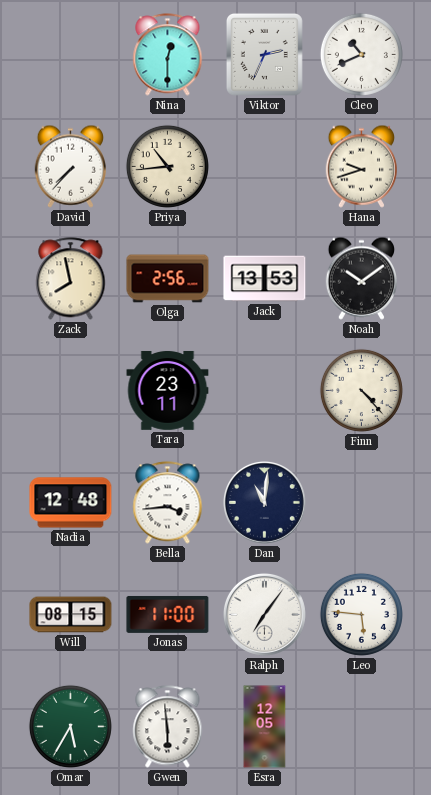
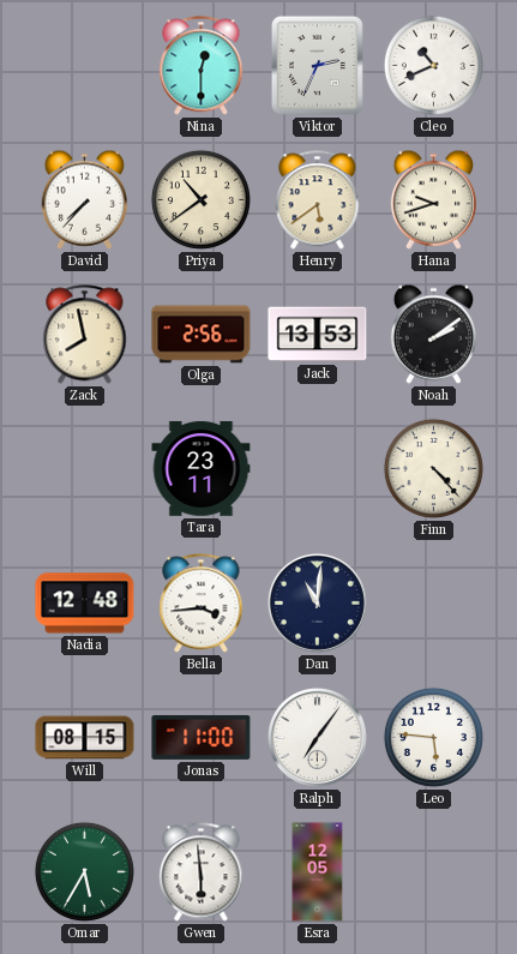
Priya: 10:44 -> 10:39 (200, 199)
Henry: none -> 5:39 (318, 200)
Noah: 10:09 -> 2:09 (433, 334)
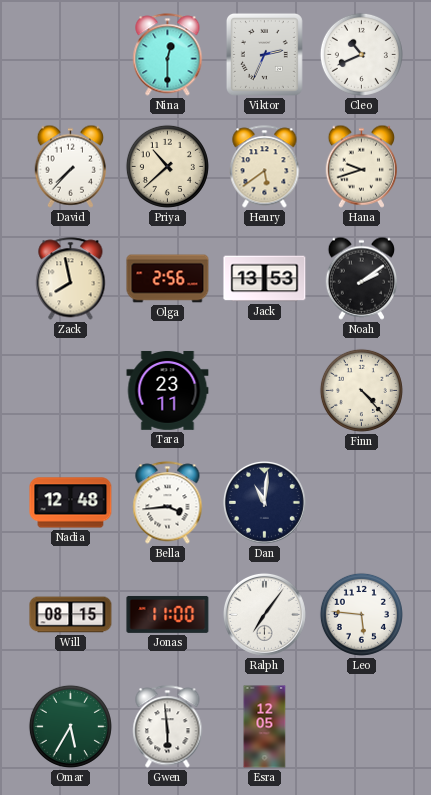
Priya: 10:39 -> 10:38 (167, 166)
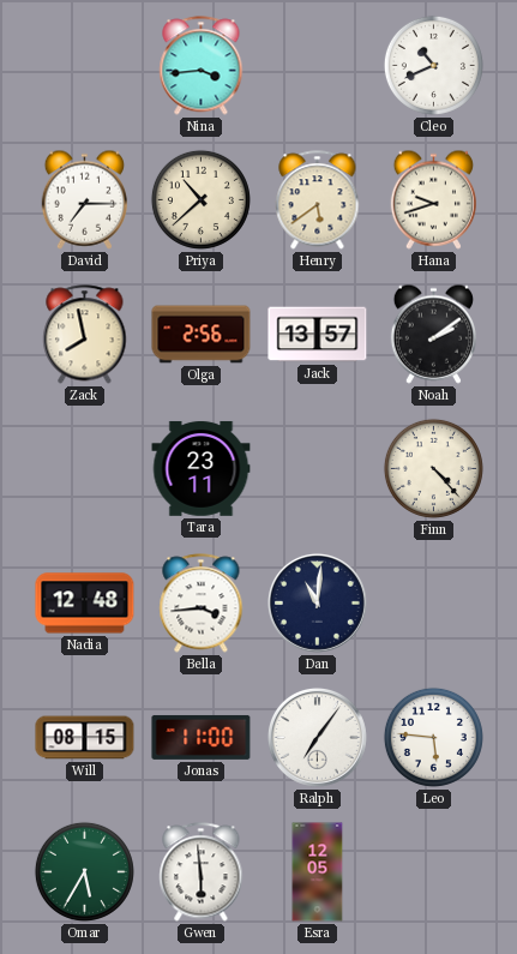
Nina: 12:30 -> 3:44 (202, 66)
Viktor: 2:34 -> none (264, 54)
David: 7:37 -> 7:15 (84, 199)
Jack: 13:53 -> 13:57 (318, 335)
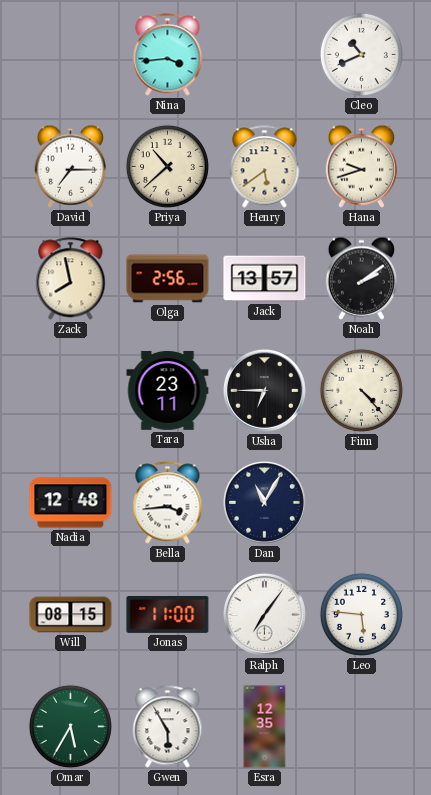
Usha: none -> 6:45 (264, 390)
Dan: 11:01 -> 11:05 (264, 502)
Gwen: 5:59 -> 5:55 (168, 727)
Esra: 12:05 -> 12:35 (265, 727)
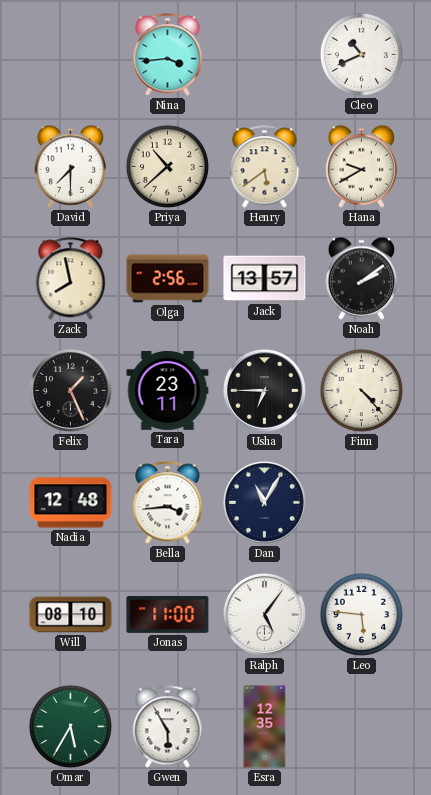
David: 7:15 -> 7:30 (70, 166)
Hana: 9:42 -> 9:40 (361, 166)
Felix: none -> 1:26 (70, 390)
Will: 08:15 -> 08:10 (71, 615)
Ralph: 7:06 -> 5:06 (264, 614)
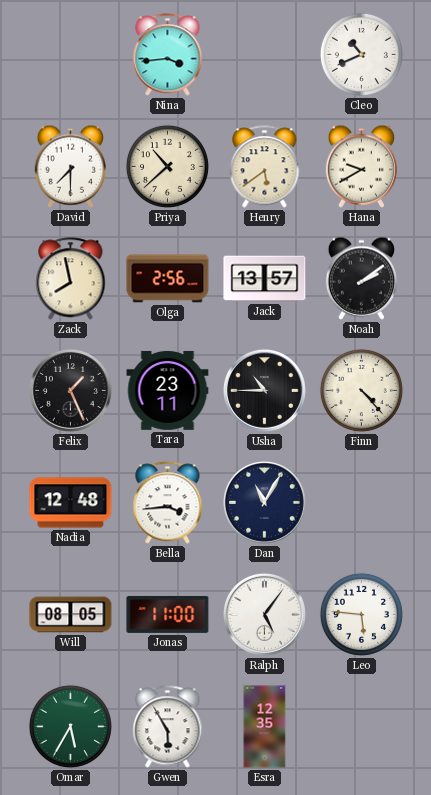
Usha: 6:45 -> 10:45 (264, 390)
Will: 08:10 -> 08:05 (71, 615)
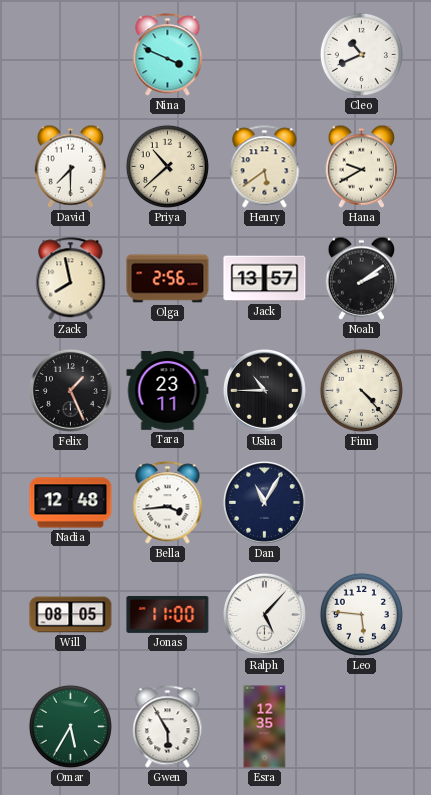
Nina: 3:44 -> 3:49 (168, 55)
Ralph: 5:06 -> 5:07 (264, 614)
